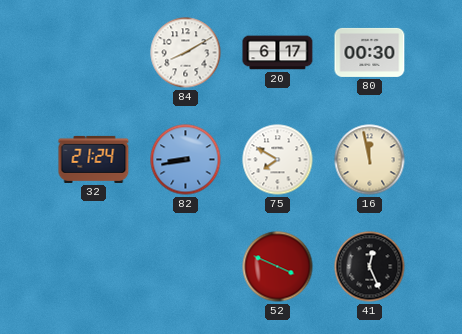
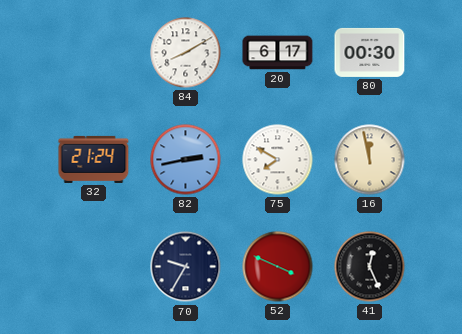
82: 8:43 -> 2:43 (186, 160)
70: none -> 9:35 (186, 267)
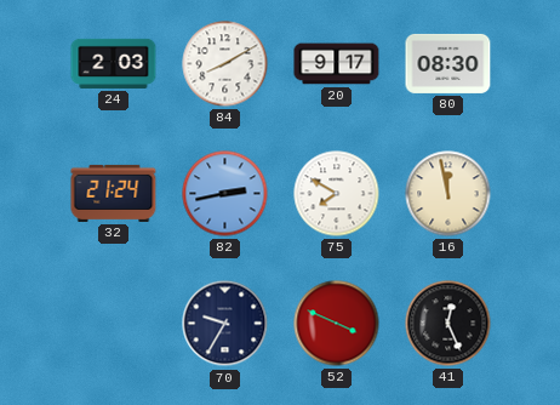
24: none -> 2:03 (114, 63)
20: 6:17 -> 9:17 (337, 64)
80: 00:30 -> 08:30 (448, 63)
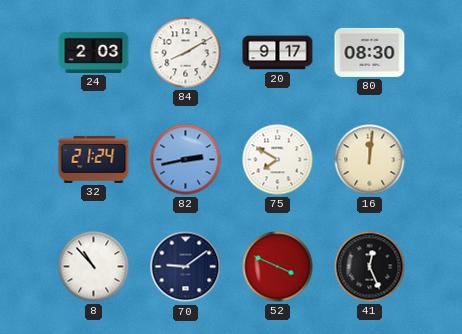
16: 11:58 -> 12:01 (370, 160)
8: none -> 10:53 (94, 267)
70: 9:35 -> 9:09 (186, 267)
